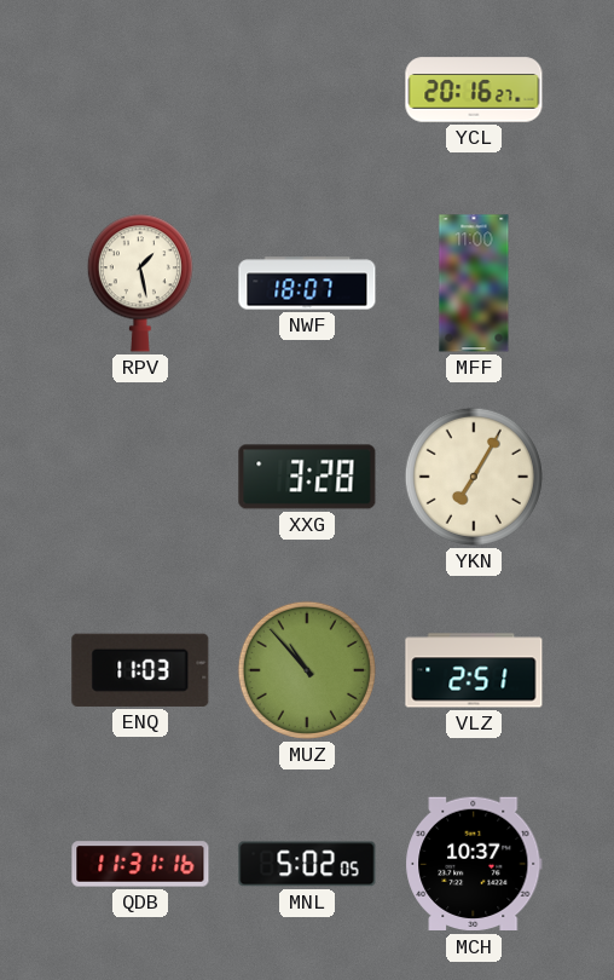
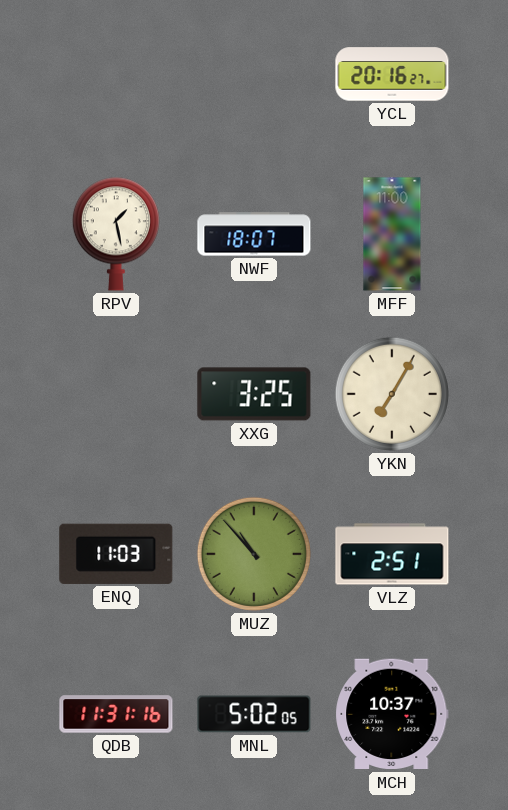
XXG: 3:28 -> 3:25 (254, 394)
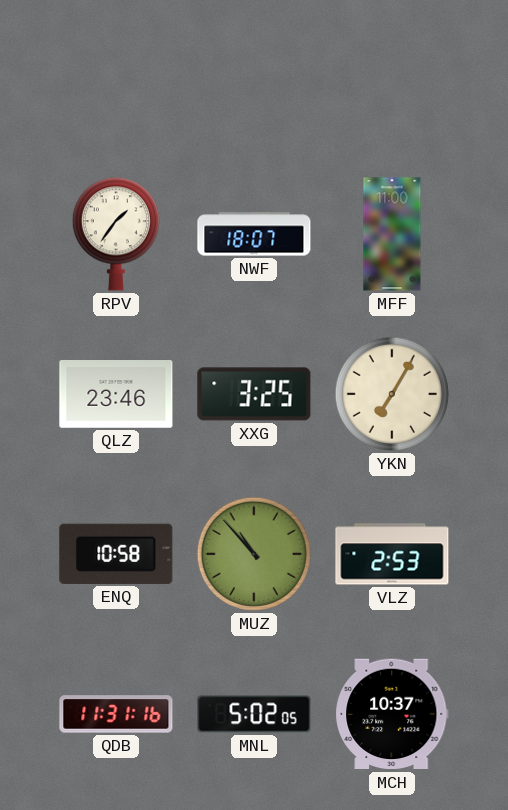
YCL: 20:16 -> none (392, 74)
RPV: 1:28 -> 1:36 (116, 234)
QLZ: none -> 23:46 (116, 395)
ENQ: 11:03 -> 10:58 (116, 554)
VLZ: 2:51 -> 2:53 (392, 554)
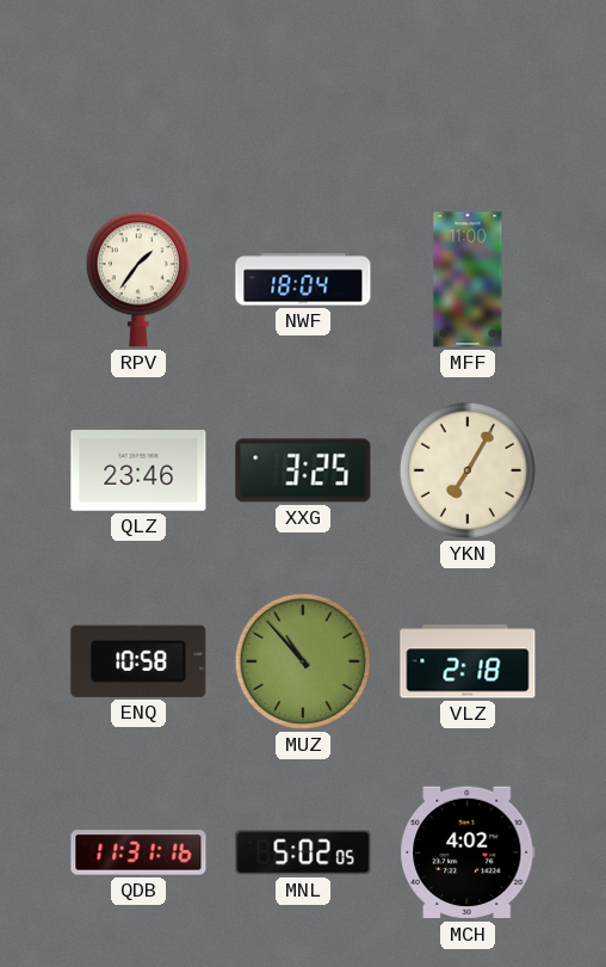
NWF: 18:07 -> 18:04 (303, 279)
VLZ: 2:53 -> 2:18 (468, 661)
MCH: 10:37 -> 4:02 (468, 852)
